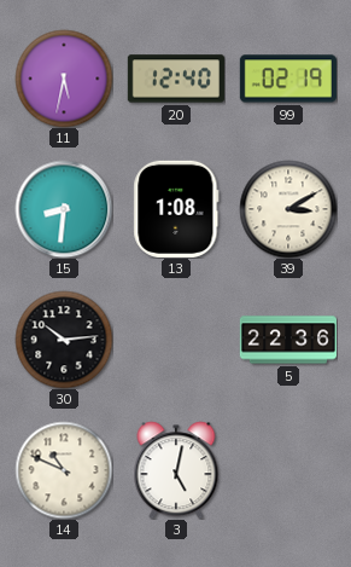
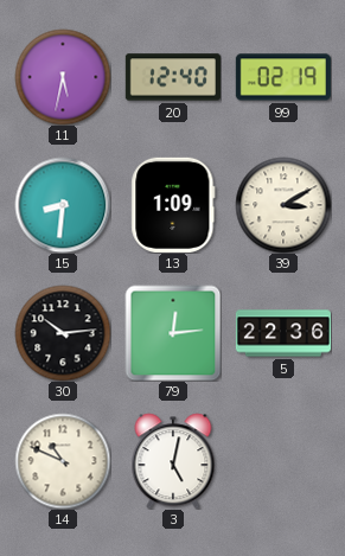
13: 1:08 -> 1:09 (173, 205)
79: none -> 12:14 (173, 333)
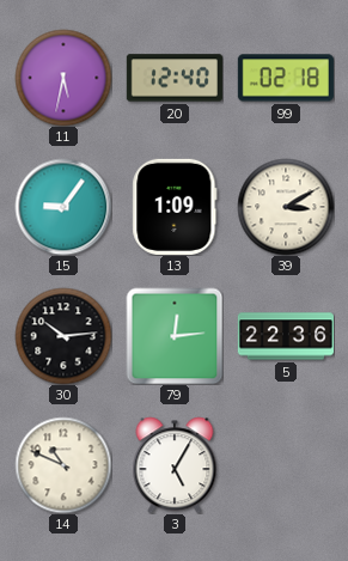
99: 02:19 -> 02:18 (286, 78)
15: 8:31 -> 9:06 (63, 207)
3: 5:02 -> 5:05 (175, 465)
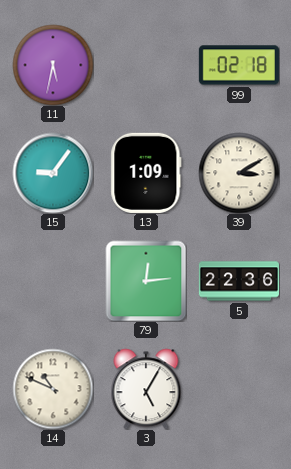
20: 12:40 -> none (175, 78)
30: 10:14 -> none (63, 336)
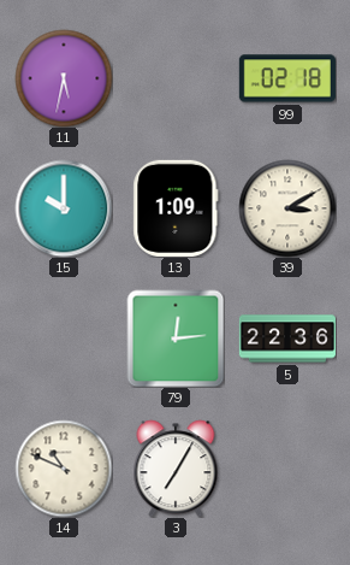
15: 9:06 -> 10:00 (64, 208)
3: 5:05 -> 7:05 (176, 469)
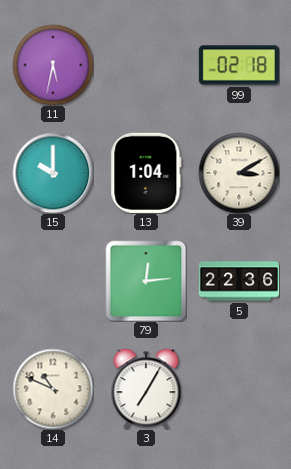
13: 1:09 -> 1:04 (146, 173)
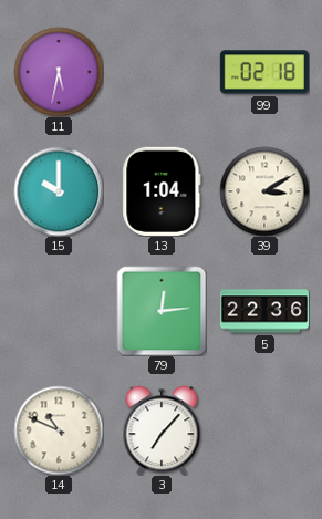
3: 7:05 -> 7:07 (162, 430)
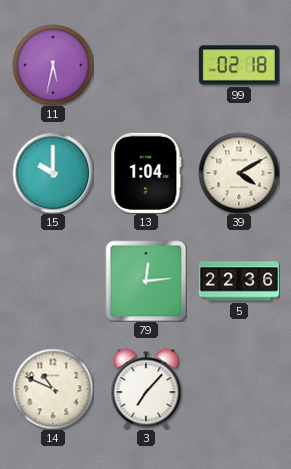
39: 3:10 -> 4:10 (239, 173)
